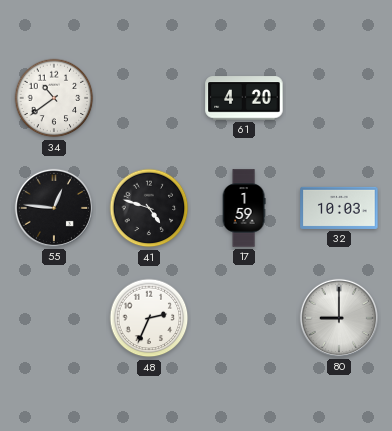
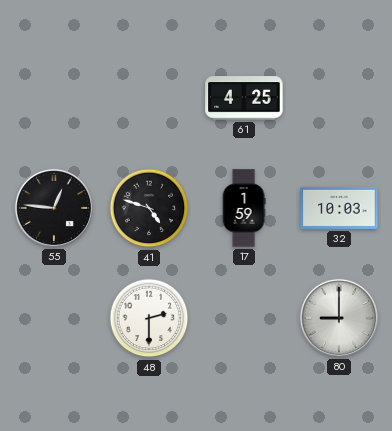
34: 10:39 -> none (54, 98)
61: 4:20 -> 4:25 (244, 98)
48: 2:34 -> 2:30 (149, 318)
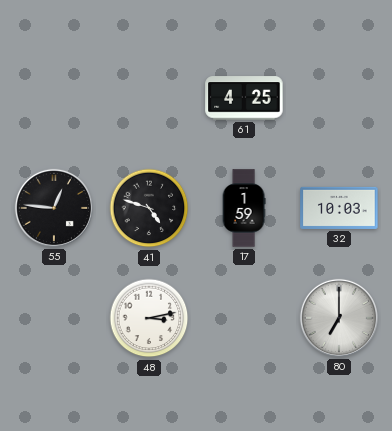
48: 2:30 -> 3:13 (149, 318)
80: 9:00 -> 7:00 (339, 318)
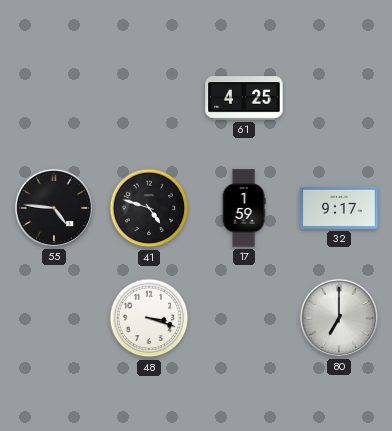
55: 12:46 -> 4:46 (54, 208)
32: 10:03 -> 9:17 (339, 208)
48: 3:13 -> 3:18 (149, 318)
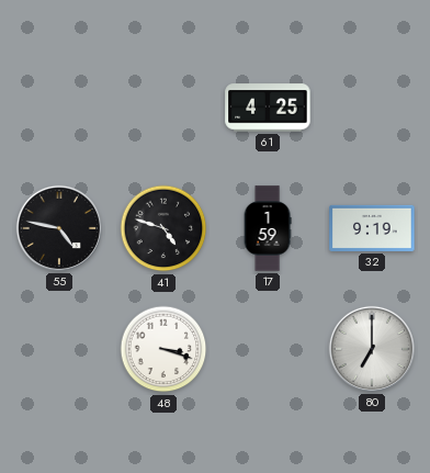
55: 4:46 -> 4:47 (59, 228)
32: 9:17 -> 9:19 (372, 228)
